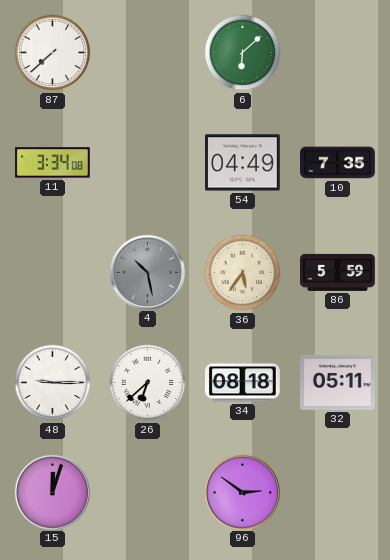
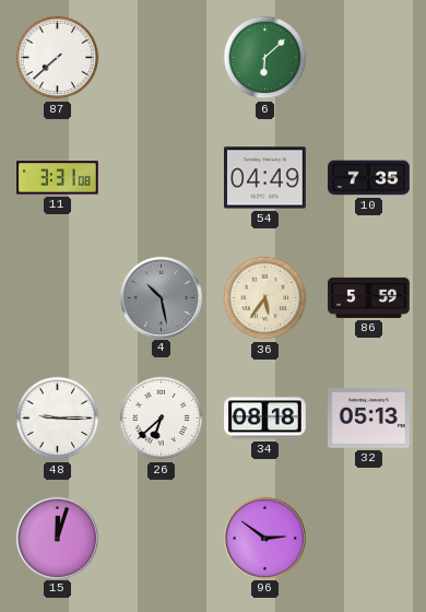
11: 3:34 -> 3:31 (58, 178)
32: 05:11 -> 05:13 (369, 417)
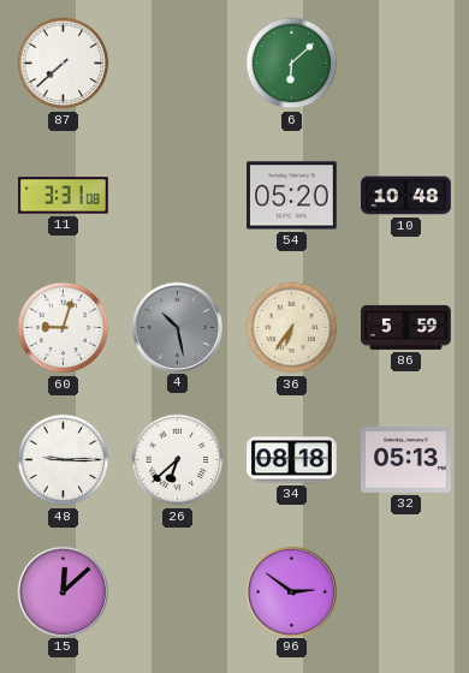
54: 04:49 -> 05:20 (292, 196)
10: 7:35 -> 10:48 (406, 196)
60: none -> 9:03 (64, 328)
36: 5:36 -> 6:36 (292, 328)
15: 12:03 -> 12:08 (63, 591)
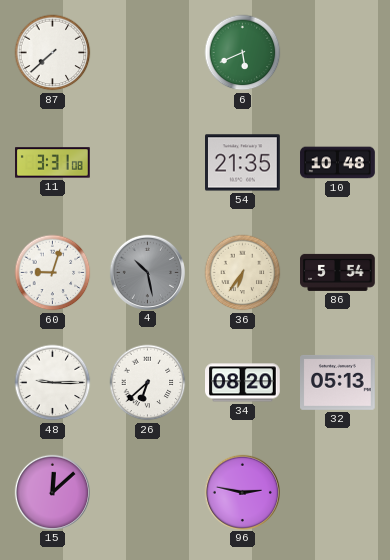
6: 6:08 -> 5:41 (243, 53)
54: 05:20 -> 21:35 (243, 163)
86: 5:59 -> 5:54 (338, 272)
34: 08:18 -> 08:20 (243, 383)
96: 2:51 -> 2:47 (242, 492)
